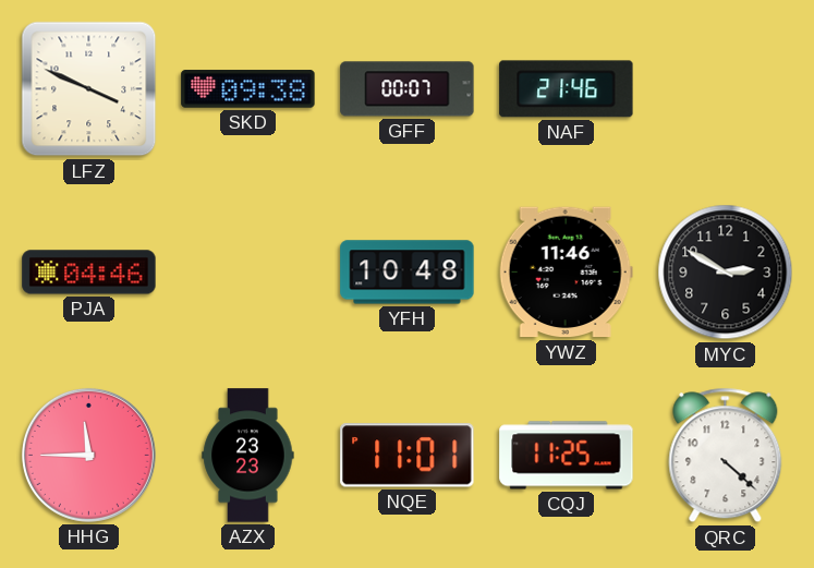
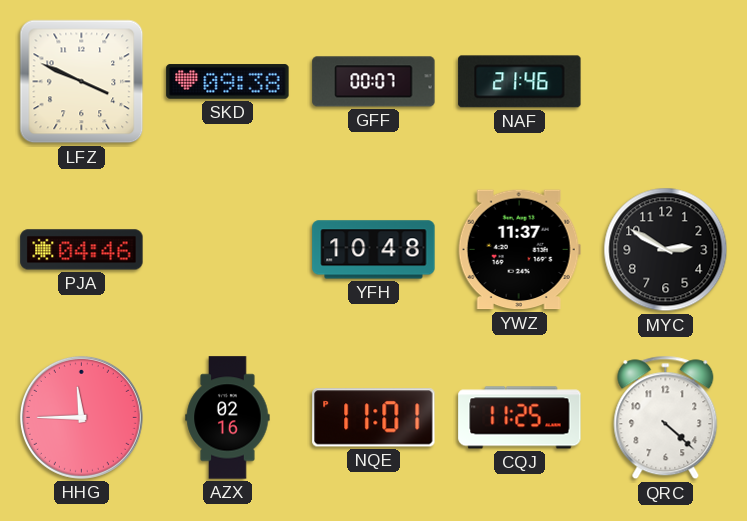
YWZ: 11:46 -> 11:37 (519, 250)
AZX: 23:23 -> 02:16 (228, 418)
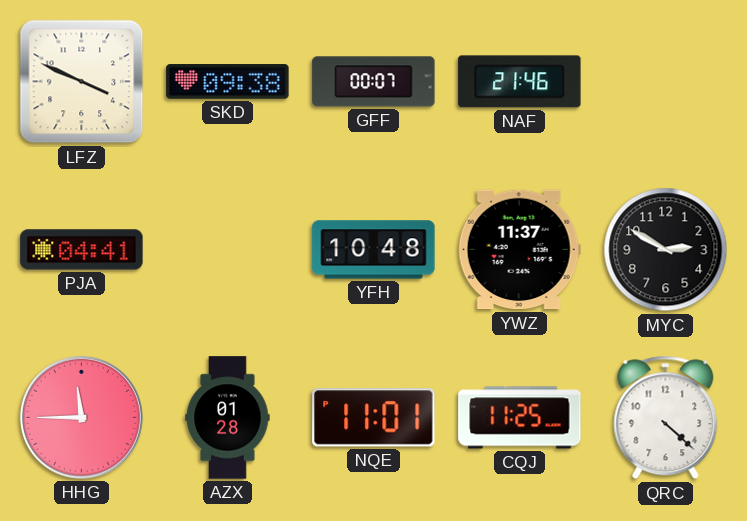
PJA: 04:46 -> 04:41 (82, 250)
AZX: 02:16 -> 01:28 (228, 418)
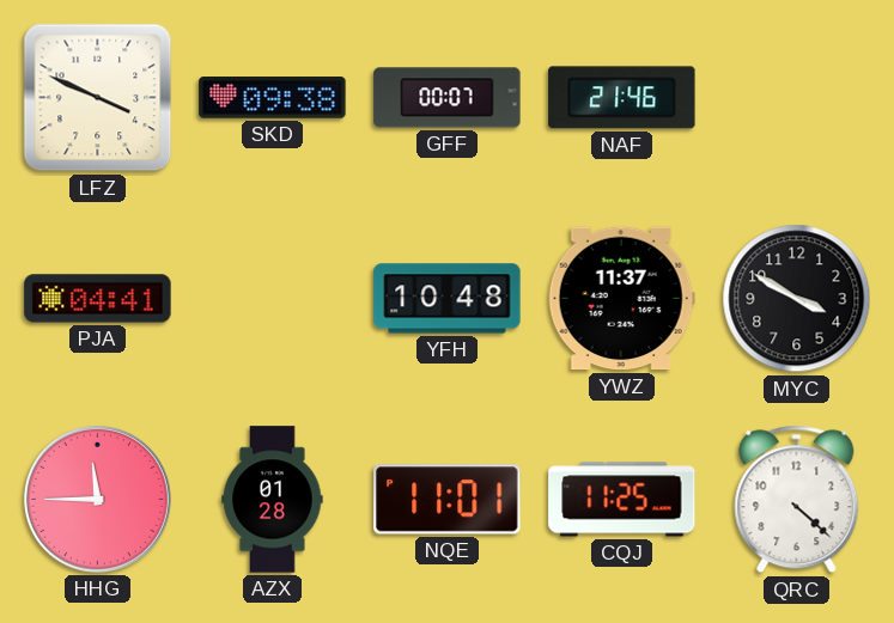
MYC: 2:50 -> 3:50 (797, 299)
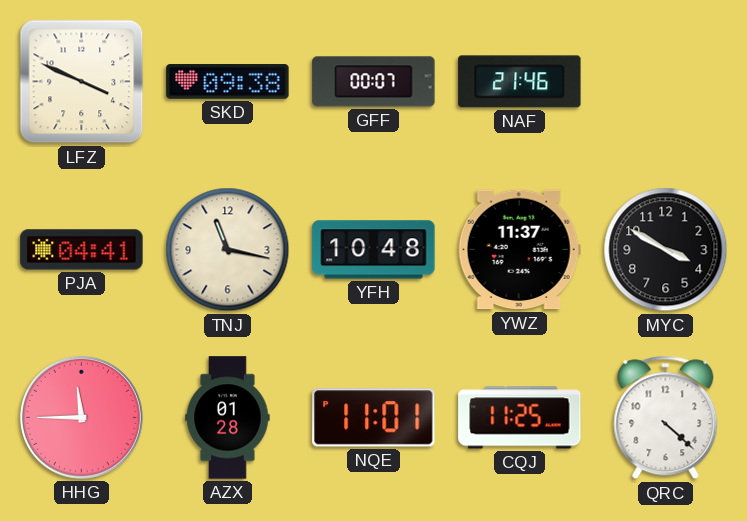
TNJ: none -> 11:17 (228, 250)
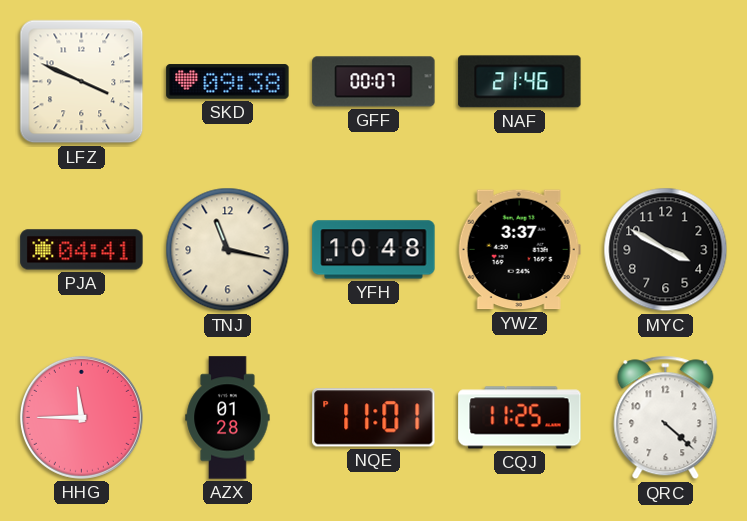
YWZ: 11:37 -> 3:37 (519, 250)
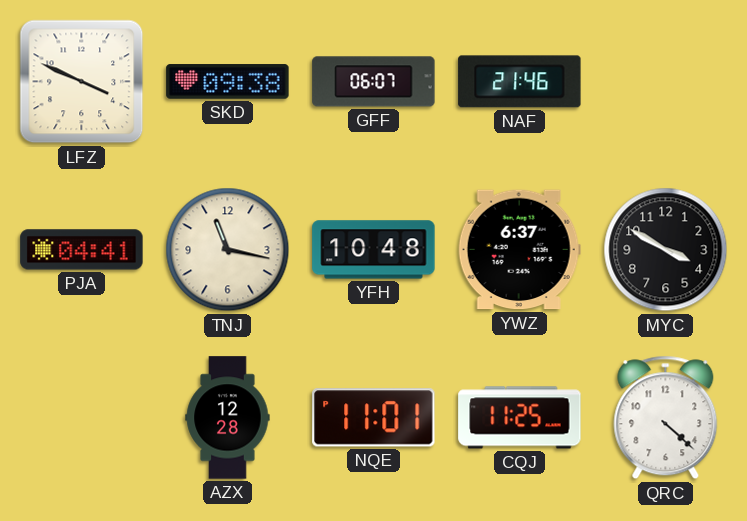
GFF: 00:07 -> 06:07 (374, 82)
YWZ: 3:37 -> 6:37 (519, 250)
HHG: 11:45 -> none (81, 417)
AZX: 01:28 -> 12:28 (228, 418)
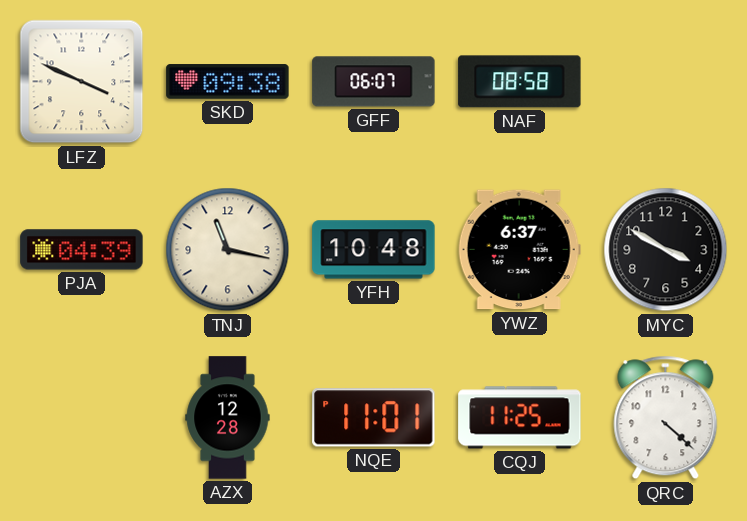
NAF: 21:46 -> 08:58 (520, 82)
PJA: 04:41 -> 04:39 (82, 250)
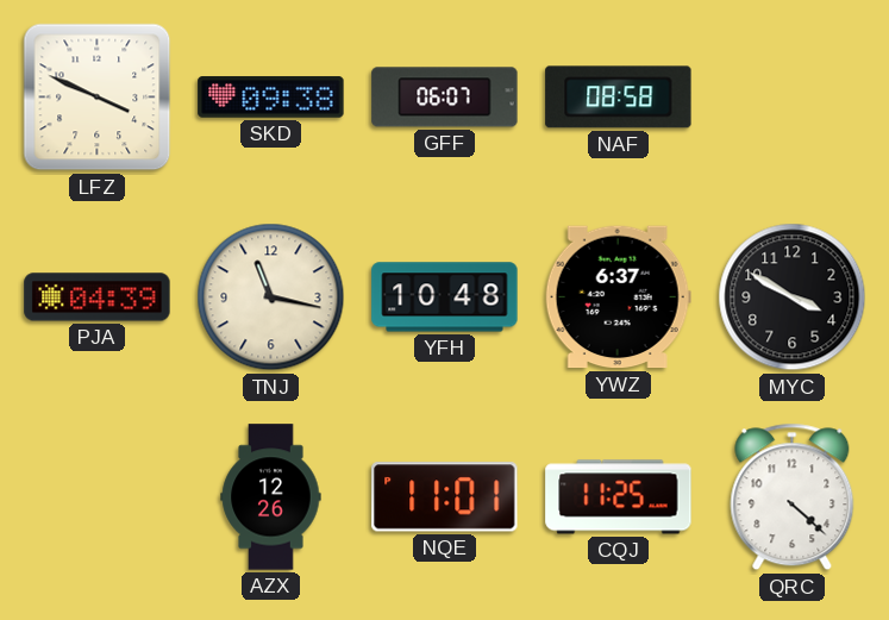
AZX: 12:28 -> 12:26 (271, 497)
